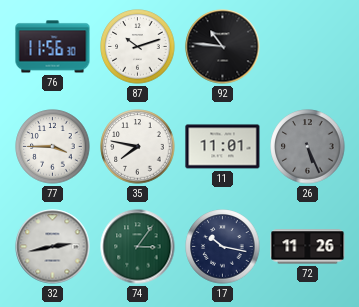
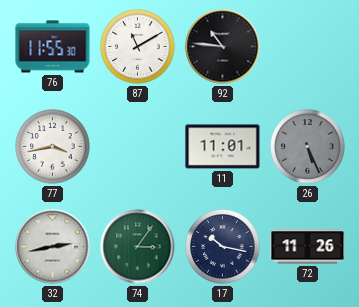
76: 11:56 -> 11:55 (53, 47)
87: 10:12 -> 11:10 (138, 47)
77: 3:45 -> 3:43 (53, 147)
35: 7:47 -> none (138, 147)
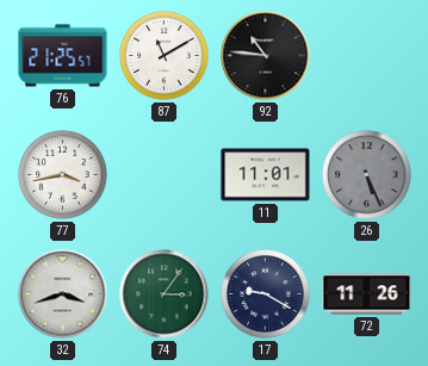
76: 11:55 -> 21:25 (63, 56)
32: 2:43 -> 3:42 (63, 294)
17: 10:17 -> 9:20 (266, 294)
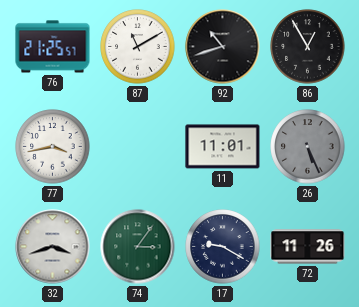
92: 10:46 -> 10:42 (223, 47)
86: none -> 12:55 (308, 47)
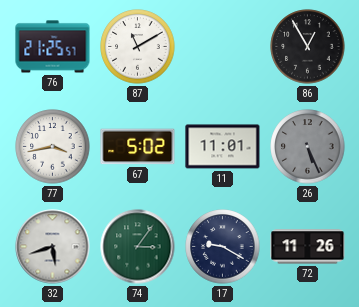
92: 10:42 -> none (223, 47)
67: none -> 5:02 (138, 147)
32: 3:42 -> 5:42 (53, 247)
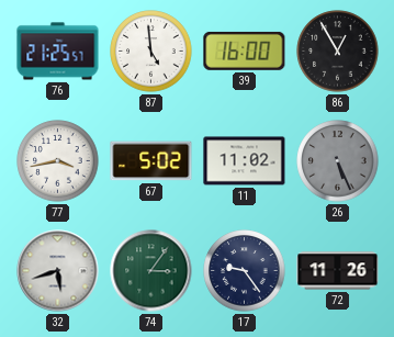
87: 11:10 -> 4:59 (151, 52)
39: none -> 16:00 (245, 50)
11: 11:01 -> 11:02 (245, 161)
17: 9:20 -> 9:24 (245, 271)
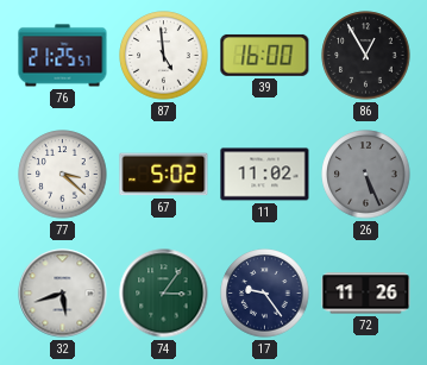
77: 3:43 -> 3:22 (63, 175)
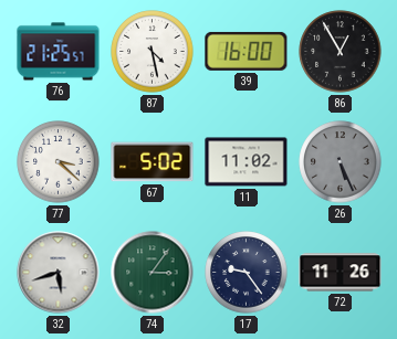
87: 4:59 -> 4:28 (153, 52)
